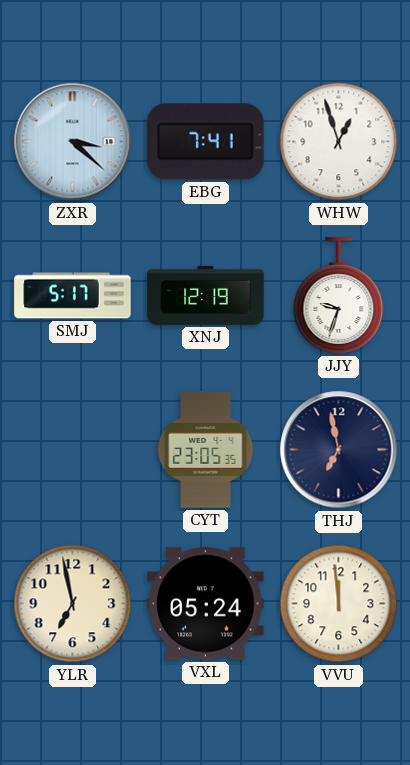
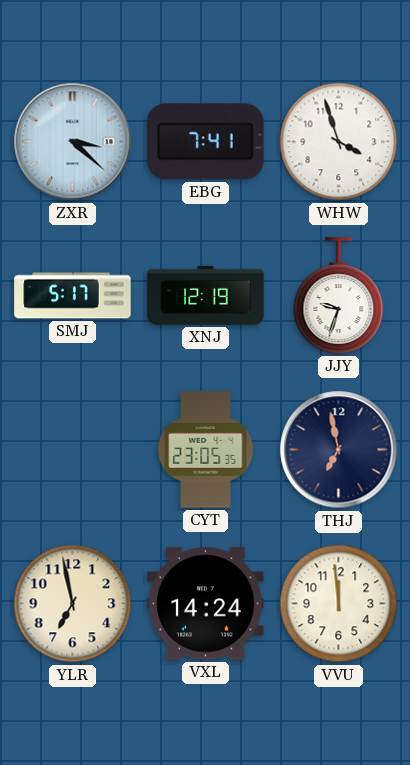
WHW: 12:57 -> 3:57 (339, 142)
VXL: 05:24 -> 14:24 (206, 604)
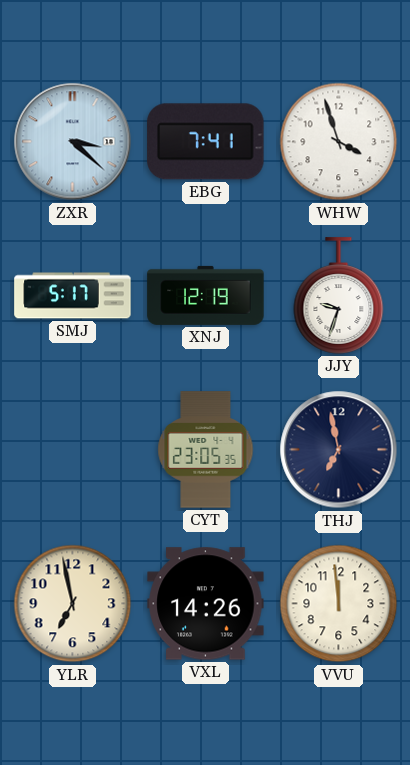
VXL: 14:24 -> 14:26 (206, 604)
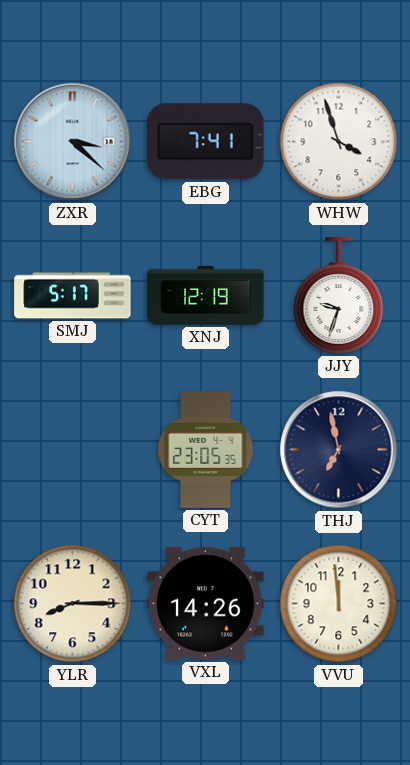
YLR: 6:58 -> 8:15 (73, 604)
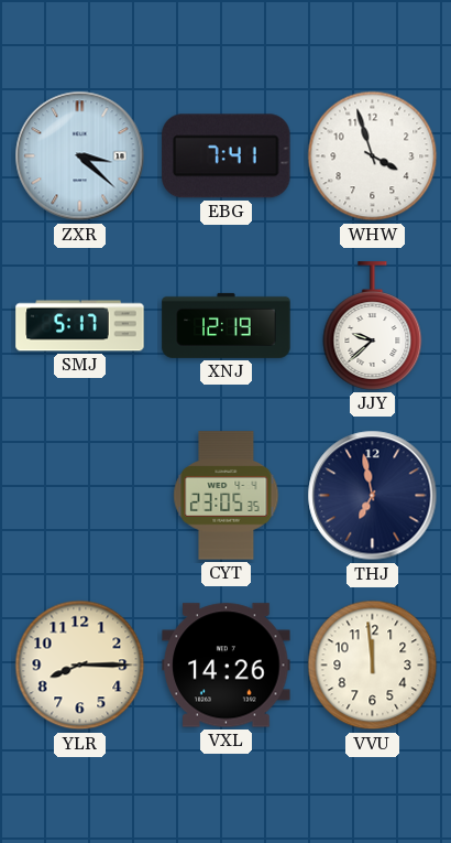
JJY: 9:33 -> 9:38 (373, 326)
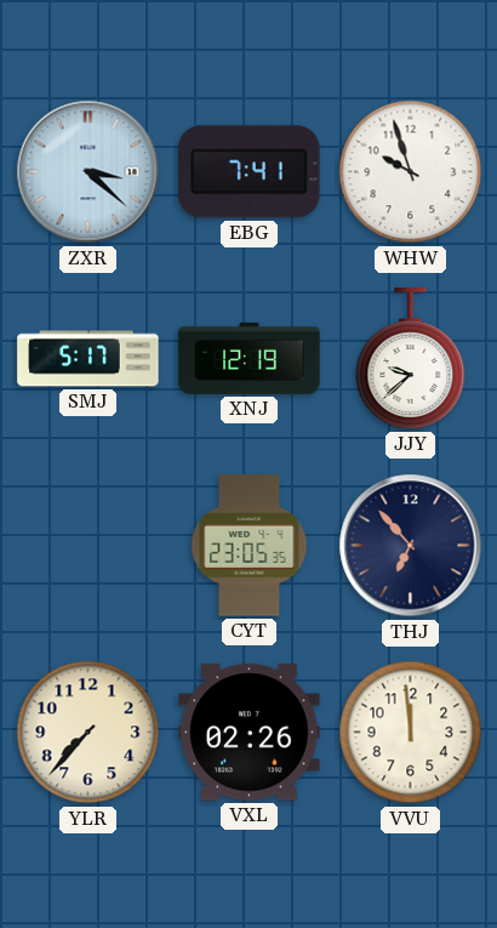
WHW: 3:57 -> 9:57 (411, 172)
THJ: 6:58 -> 6:53 (411, 546)
YLR: 8:15 -> 7:37 (88, 733)
VXL: 14:26 -> 02:26 (250, 733)
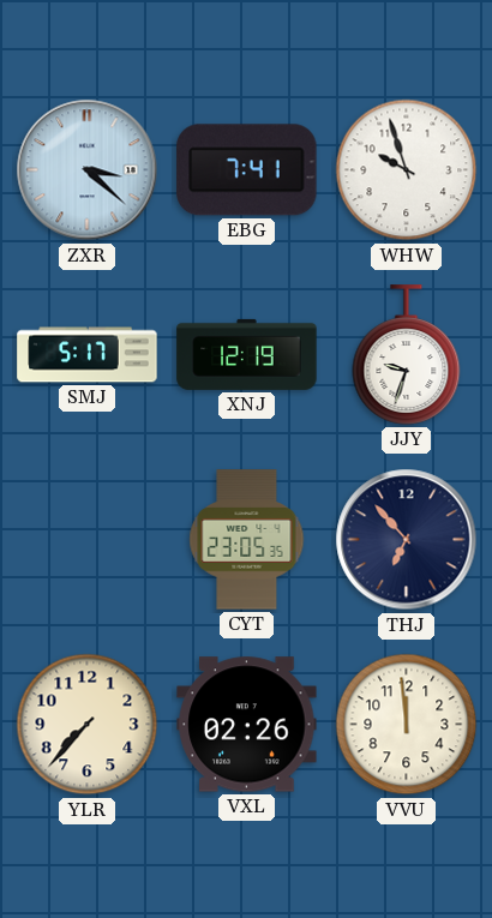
JJY: 9:38 -> 9:33 (407, 355)
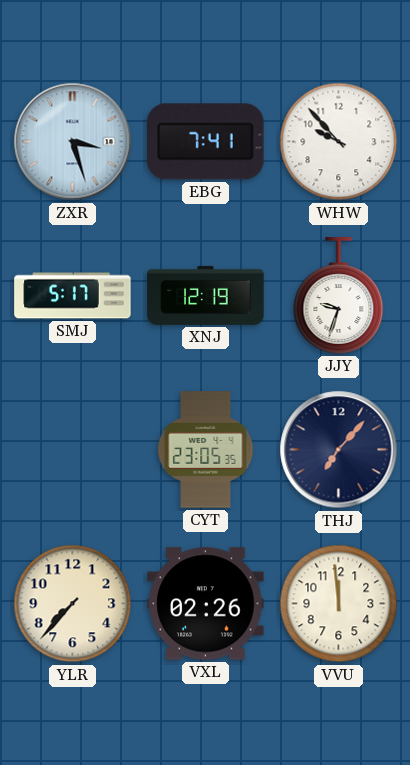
ZXR: 3:22 -> 3:27 (73, 142)
WHW: 9:57 -> 9:53 (339, 142)
THJ: 6:53 -> 7:07 (339, 450)
